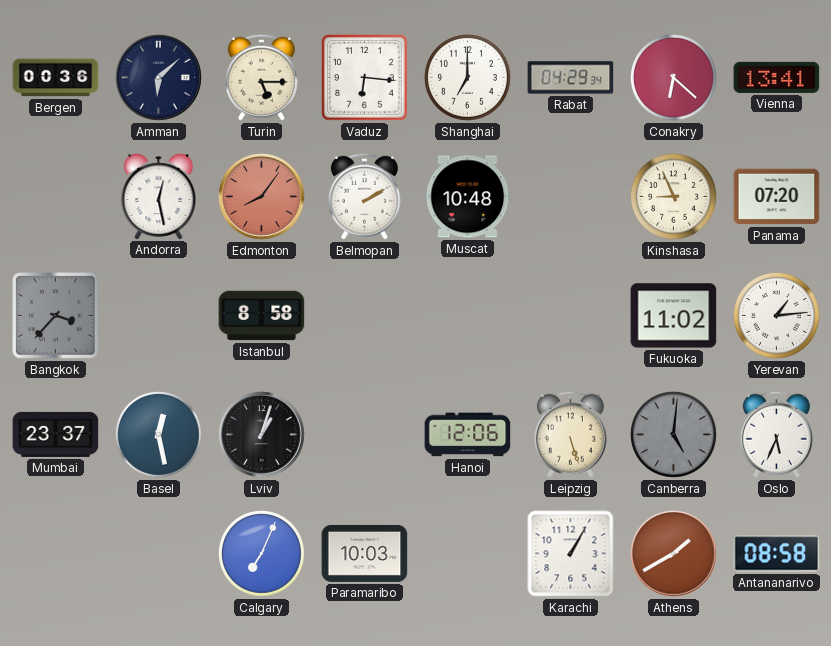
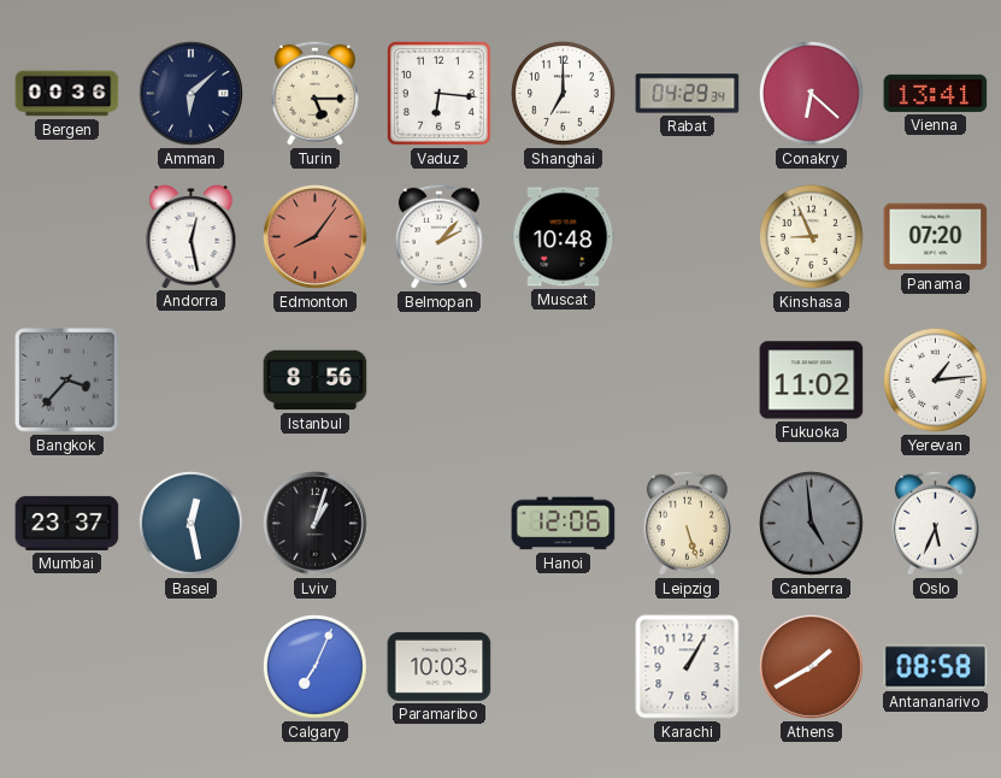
Belmopan: 2:10 -> 2:07 (438, 236)
Istanbul: 8:58 -> 8:56 (316, 381)
Canberra: 5:01 -> 4:59 (811, 523)
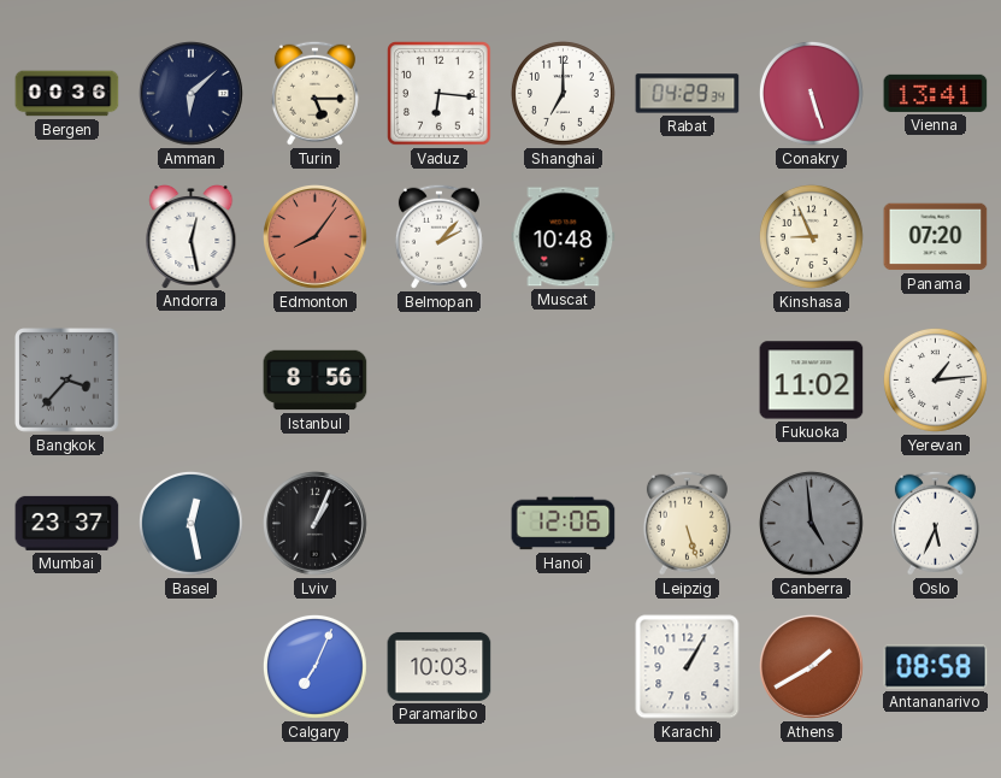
Conakry: 6:22 -> 5:27 (811, 93)
Lviv: 1:03 -> 1:04 (316, 524)
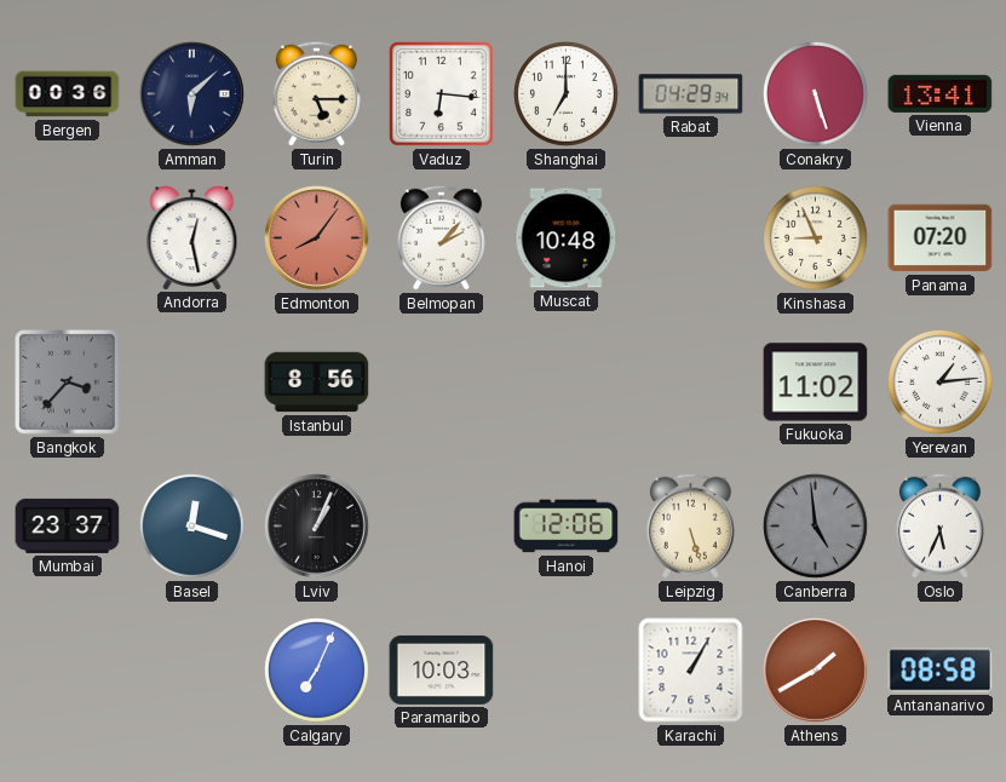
Basel: 12:28 -> 12:18 (191, 525)
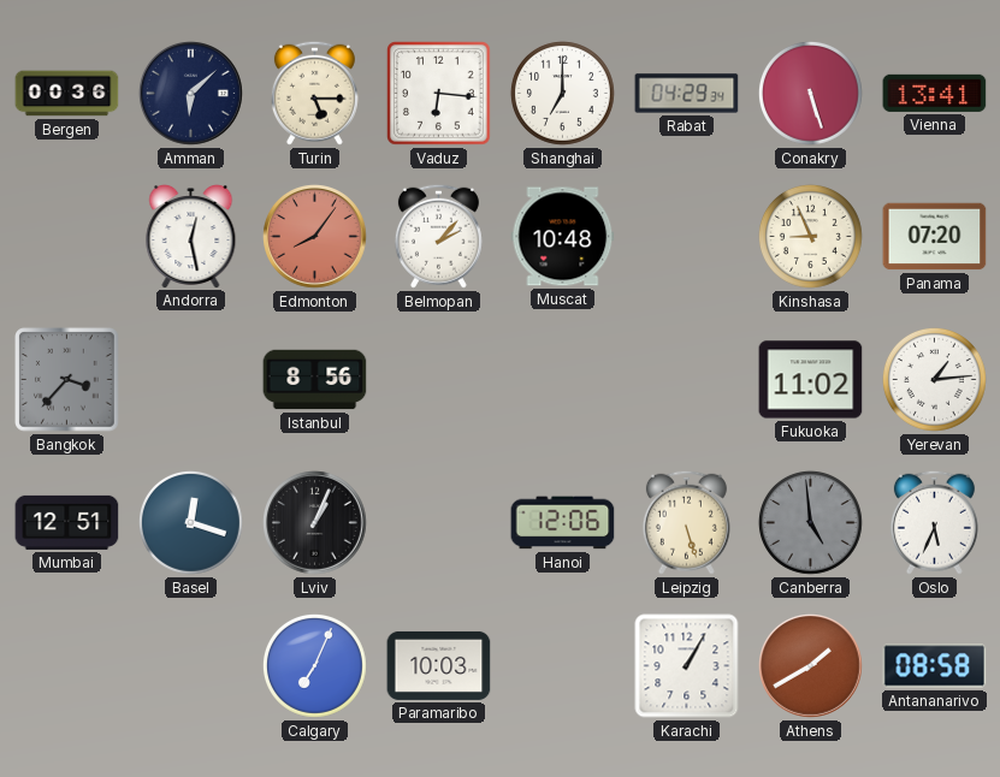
Mumbai: 23:37 -> 12:51 (67, 522)
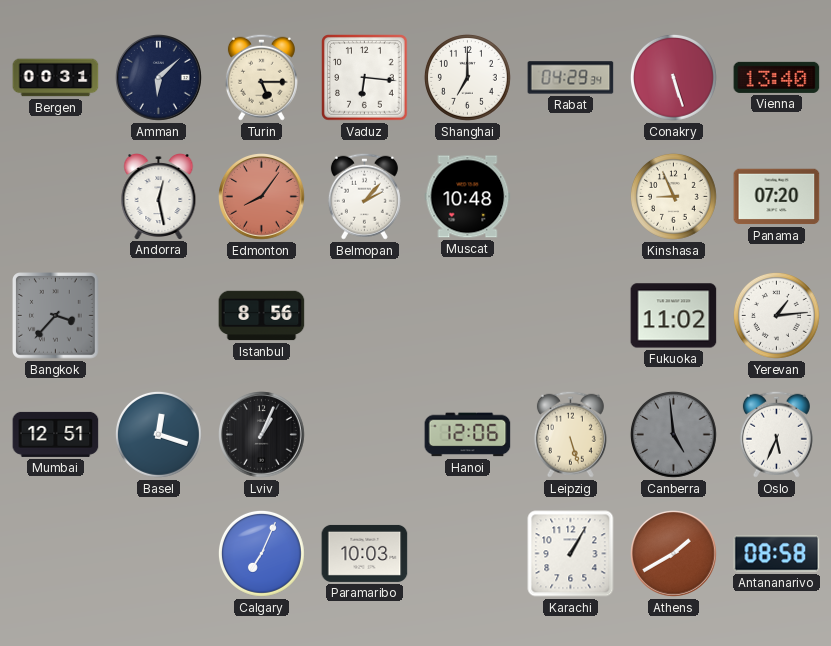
Bergen: 00:36 -> 00:31 (56, 78)
Vienna: 13:41 -> 13:40 (777, 77)
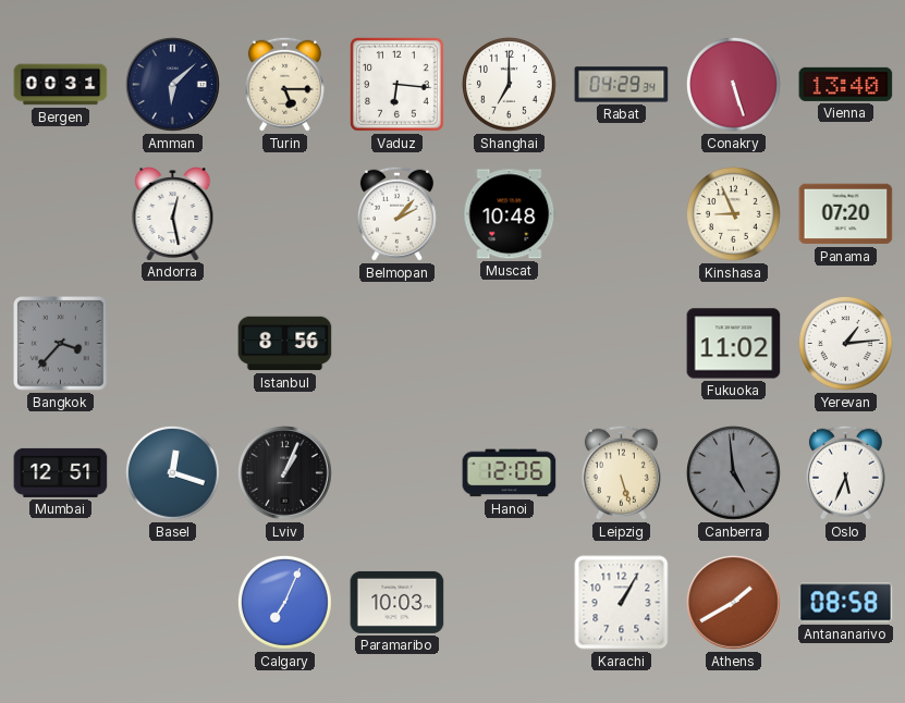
Edmonton: 8:06 -> none (262, 197)
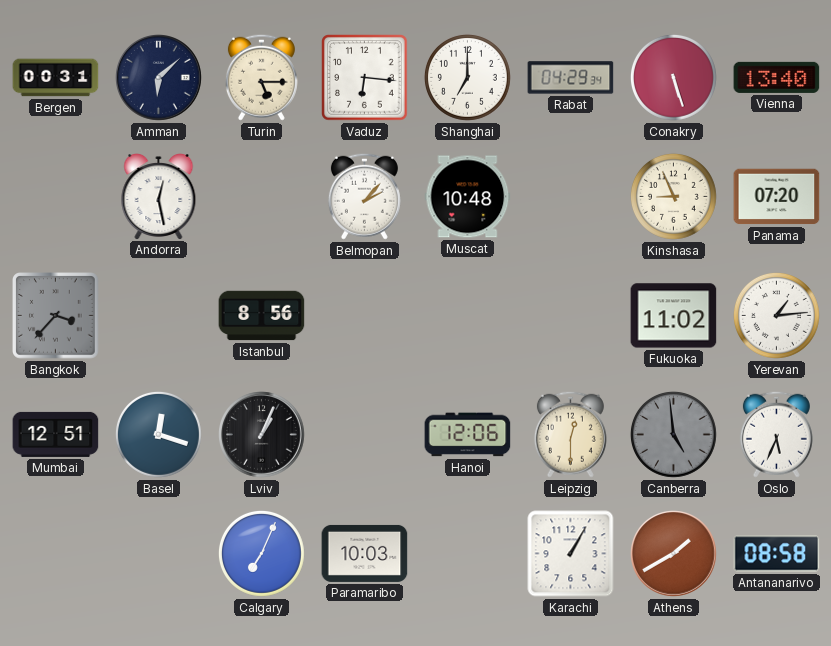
Leipzig: 5:27 -> 12:30 (570, 434)
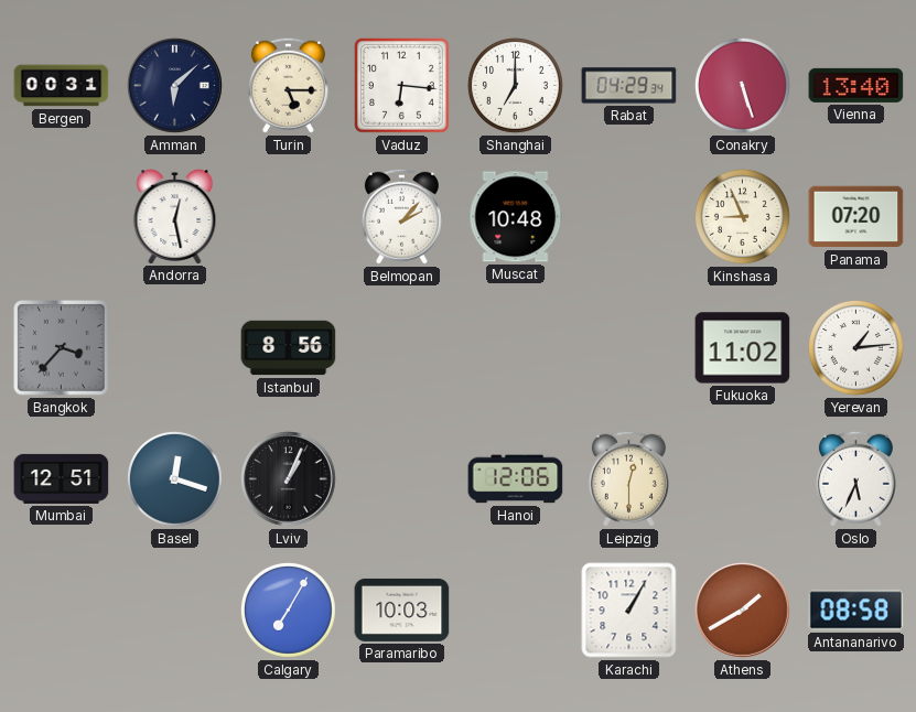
Canberra: 4:59 -> none (673, 434)
Calgary: 7:04 -> 7:05 (288, 609)
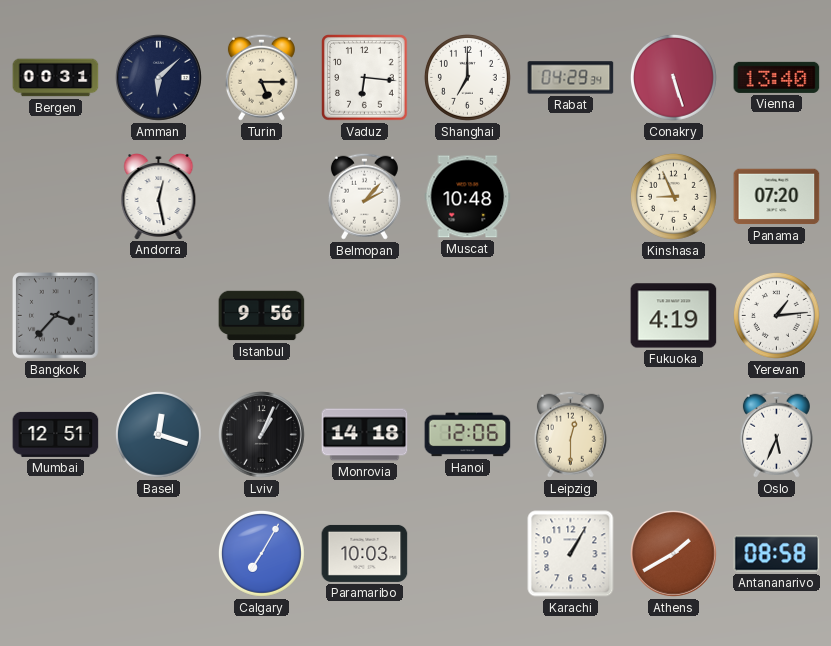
Istanbul: 8:56 -> 9:56 (262, 316)
Fukuoka: 11:02 -> 4:19 (674, 316)
Monrovia: none -> 14:18 (365, 435)
